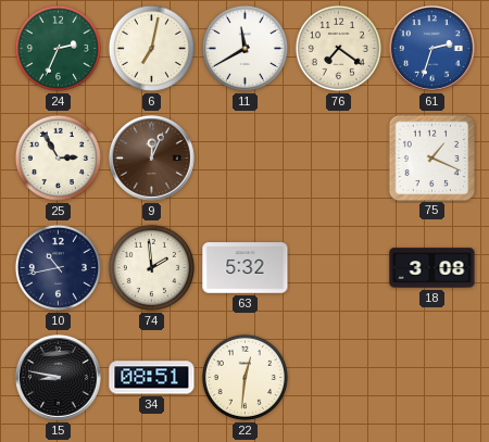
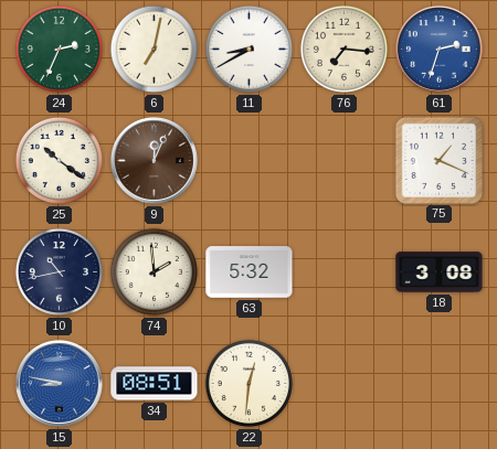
11: 11:40 -> 8:40 (248, 49)
76: 7:21 -> 7:16 (343, 49)
25: 2:55 -> 10:21 (59, 160)
15 dial: black -> blue (59, 383)
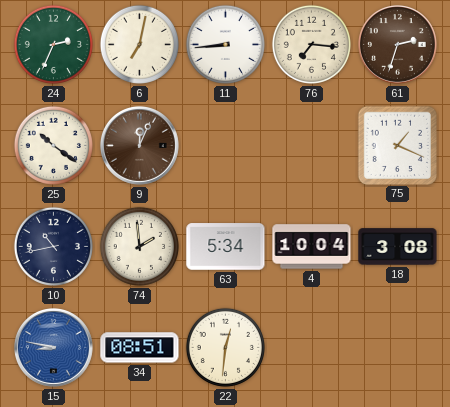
11: 8:40 -> 8:44 (225, 44)
61 dial: blue -> brown (397, 44)
63: 5:32 -> 5:34 (226, 247)
4: none -> 10:04 (312, 247)
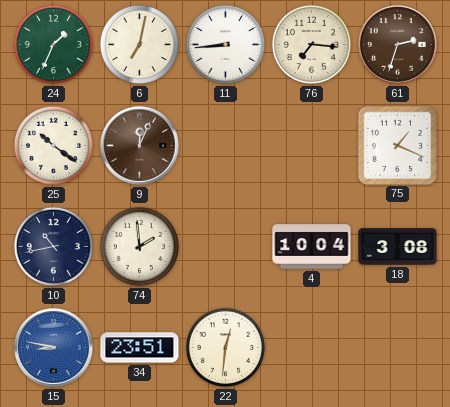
24: 2:34 -> 1:34 (53, 44)
63: 5:34 -> none (226, 247)
34: 08:51 -> 23:51 (140, 348)
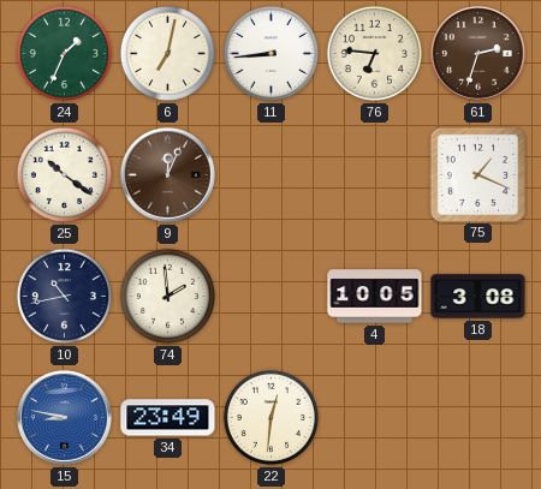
76: 7:16 -> 6:46 (374, 53)
4: 10:04 -> 10:05 (375, 297)
34: 23:51 -> 23:49 (168, 418)
